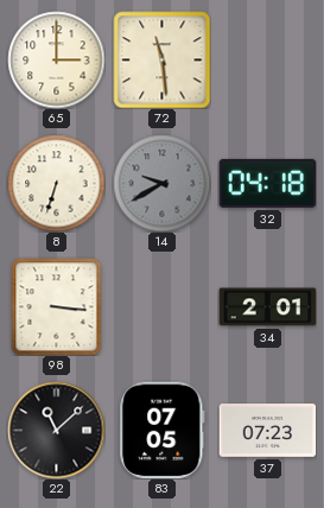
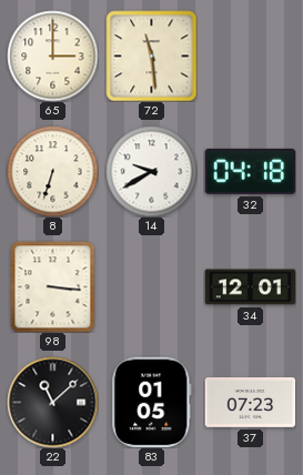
14 dial: grey -> white (151, 171)
34: 2:01 -> 12:01 (250, 287)
83: 07:05 -> 01:05 (152, 402)
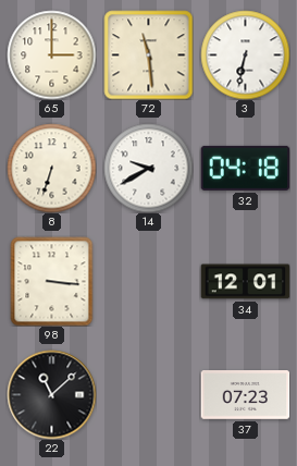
3: none -> 6:32 (245, 54)
83: 01:05 -> none (152, 402)
